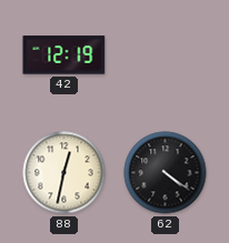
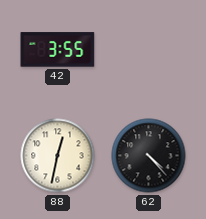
42: 12:19 -> 3:55 (58, 50)
62: 4:21 -> 4:23 (149, 156)
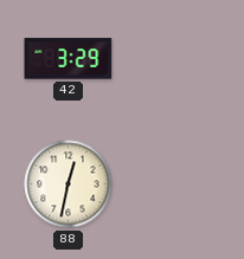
42: 3:55 -> 3:29 (69, 59)
62: 4:23 -> none (149, 156)
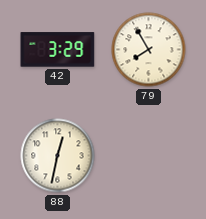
79: none -> 7:55 (149, 50)
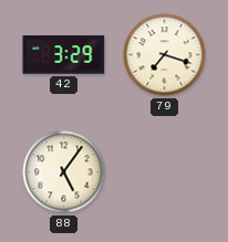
79: 7:55 -> 7:18 (165, 55)
88: 12:32 -> 5:06 (64, 172)
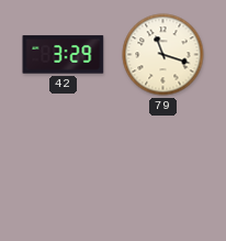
79: 7:18 -> 11:18 (163, 55)
88: 5:06 -> none (64, 172)
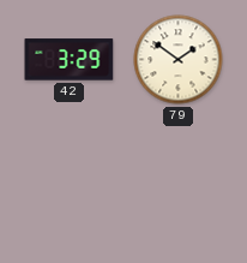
79: 11:18 -> 1:51 (179, 60)
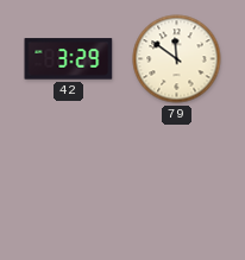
79: 1:51 -> 11:51 (177, 59)
